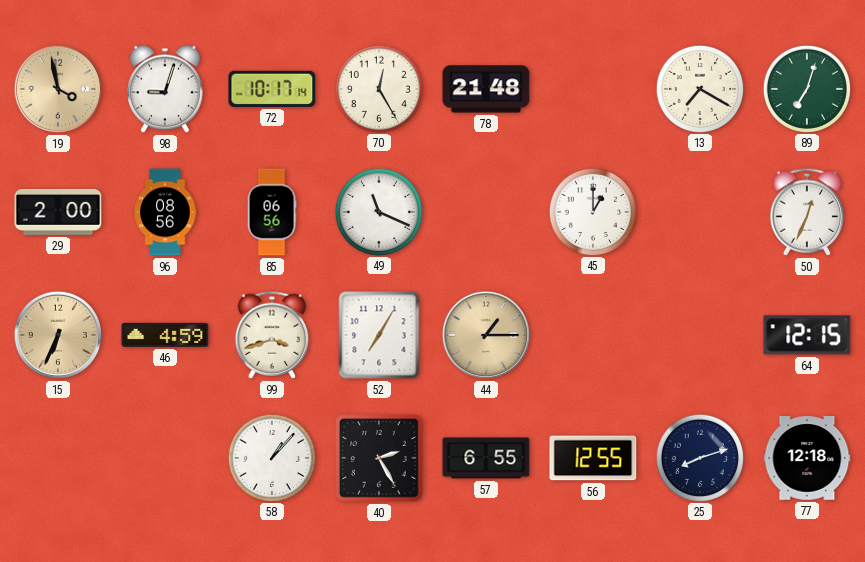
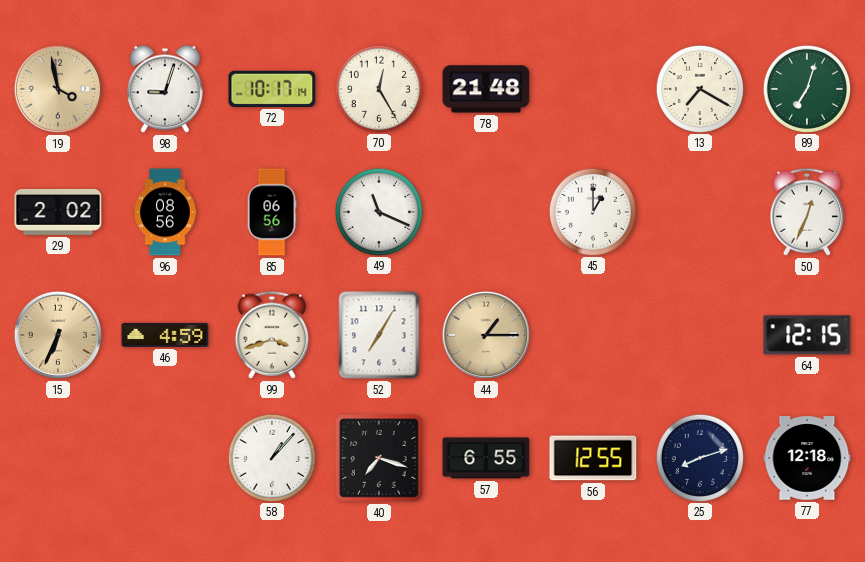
29: 2:00 -> 2:02 (58, 213)
40: 2:25 -> 7:18 (380, 459)
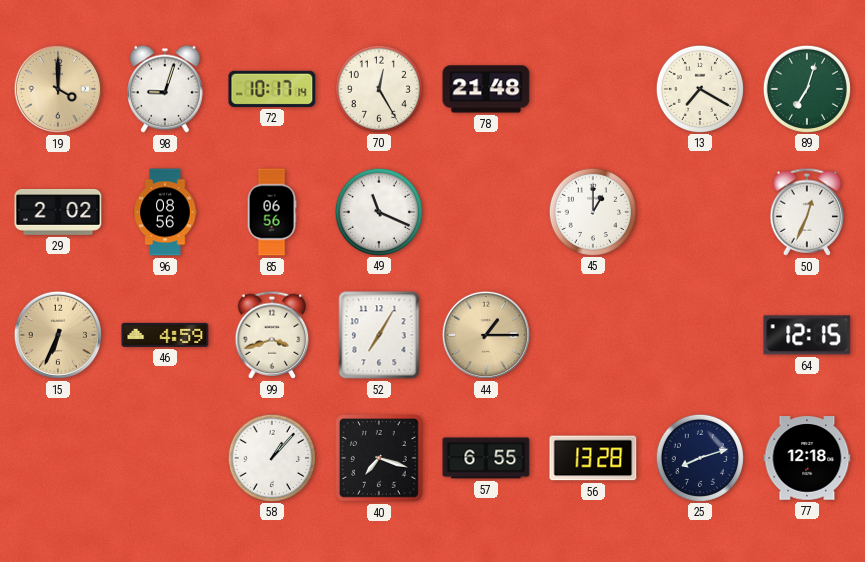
19: 3:58 -> 4:00 (58, 89)
56: 12:55 -> 13:28 (593, 458)
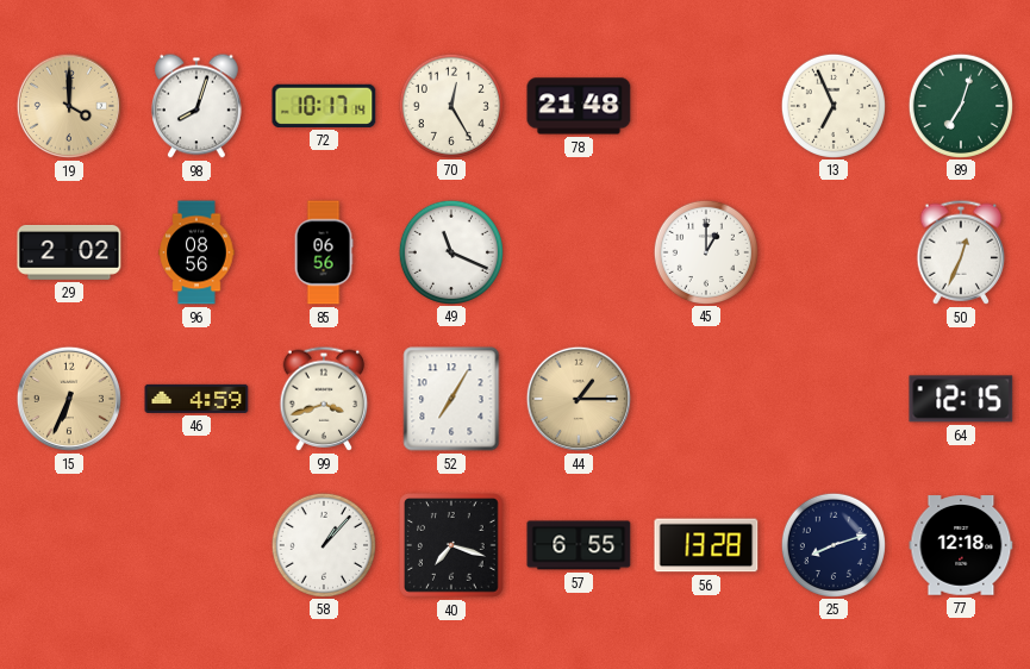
98: 9:03 -> 8:03 (196, 106)
13: 7:20 -> 6:56 (832, 105)
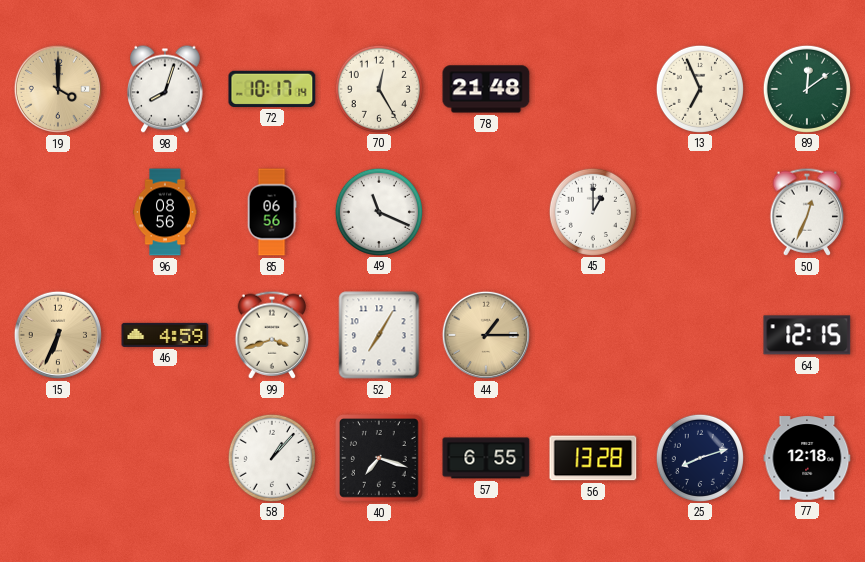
89: 7:03 -> 12:09 (806, 88)
29: 2:02 -> none (69, 254)
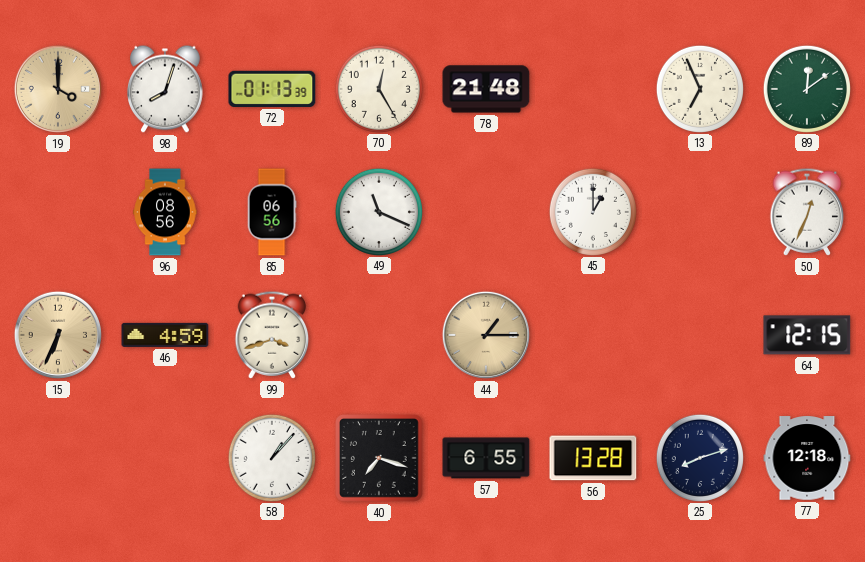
72: 10:17 -> 01:13 (272, 89)
52: 7:05 -> none (379, 335)
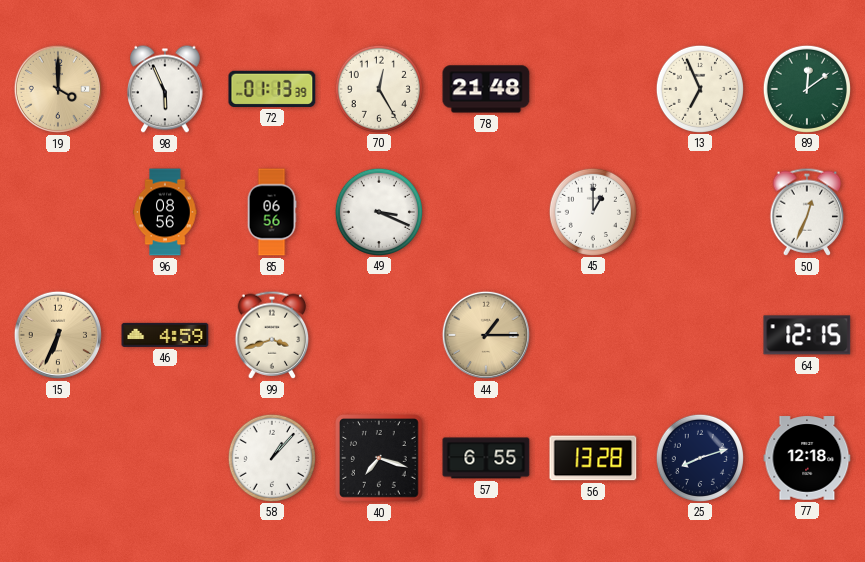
98: 8:03 -> 5:56 (165, 89)
49: 11:19 -> 3:19 (378, 211)
